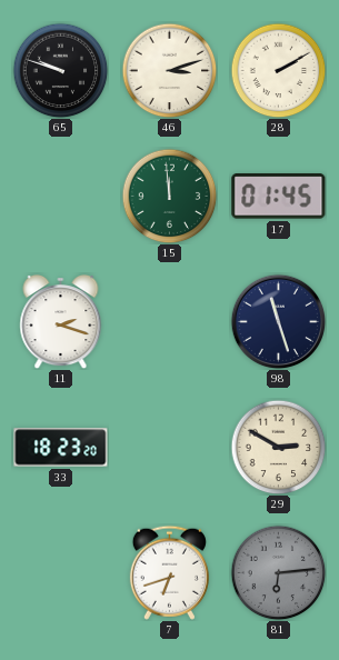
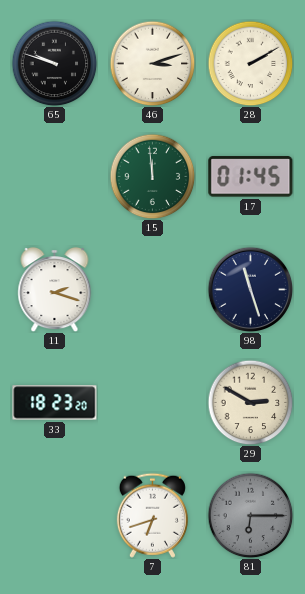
81: 6:14 -> 6:15 (250, 515)
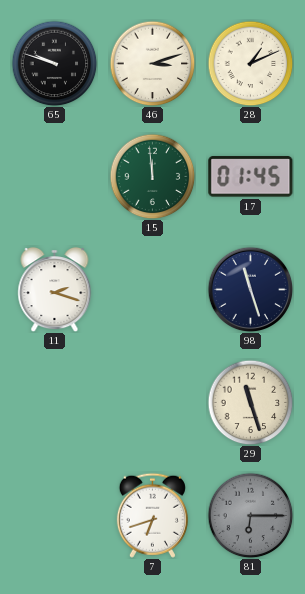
28: 2:10 -> 1:11 (250, 63)
33: 18:23 -> none (55, 403)
29: 2:50 -> 11:27 (250, 402)
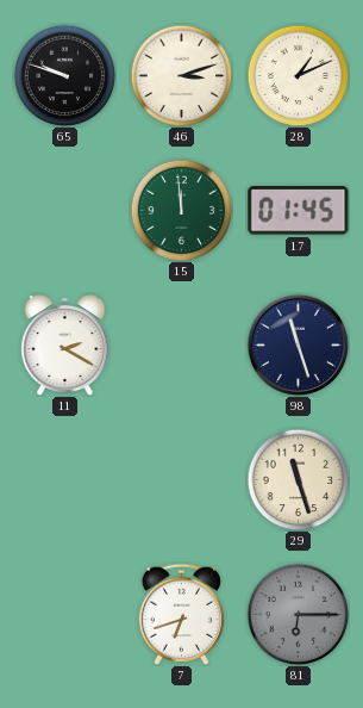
11: 2:18 -> 2:20 (65, 346)
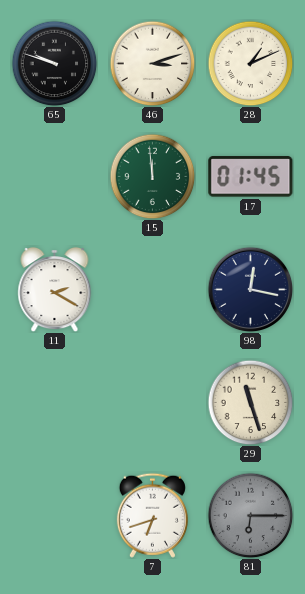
98: 11:27 -> 12:17 (250, 289)
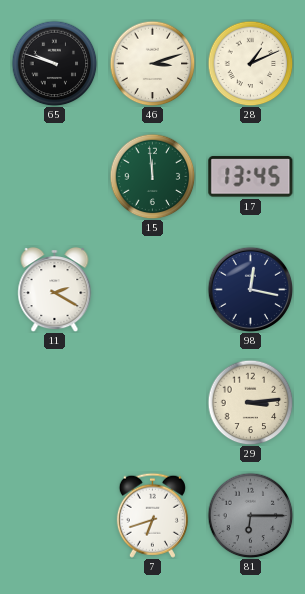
17: 01:45 -> 13:45 (251, 177)
29: 11:27 -> 3:14 (250, 402)
